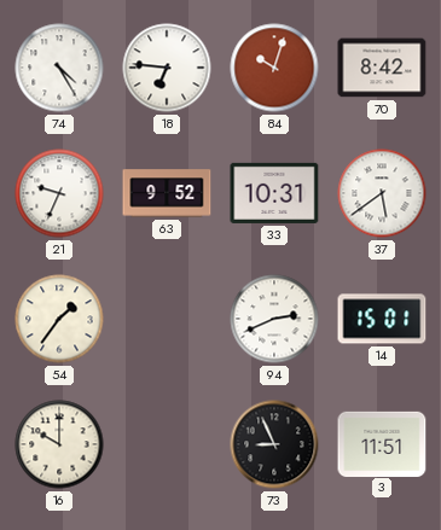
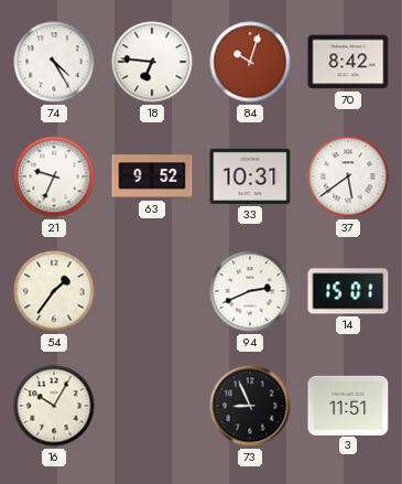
16: 10:00 -> 10:05 (54, 406)
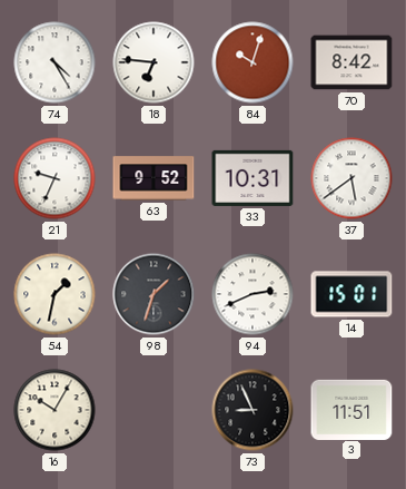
54: 1:36 -> 1:32 (55, 294)
98: none -> 1:33 (154, 294)
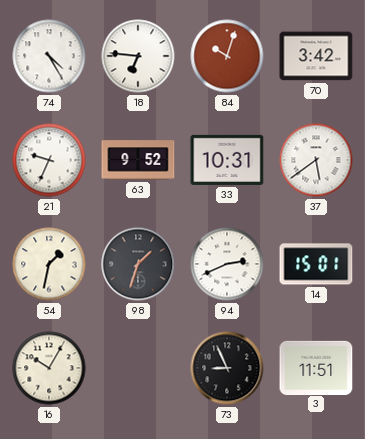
70: 8:42 -> 3:42 (316, 56)
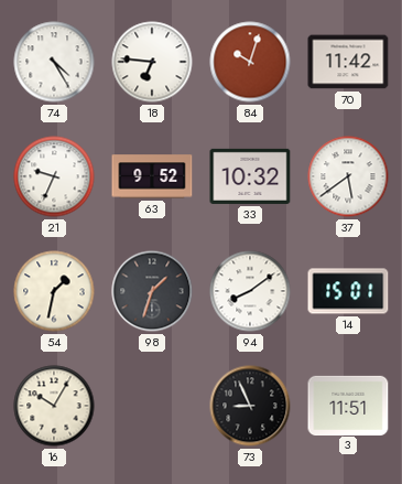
70: 3:42 -> 11:42 (348, 62)
33: 10:31 -> 10:32 (250, 176)
94: 2:41 -> 8:09 (250, 291)
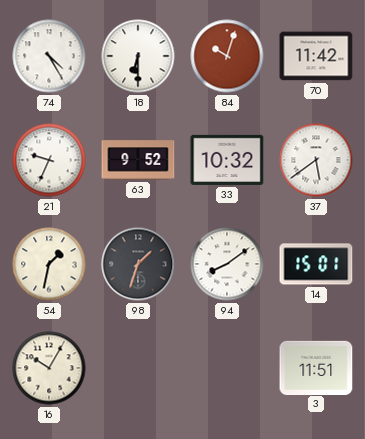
18: 6:46 -> 6:30 (138, 56)
73: 8:56 -> none (250, 406)
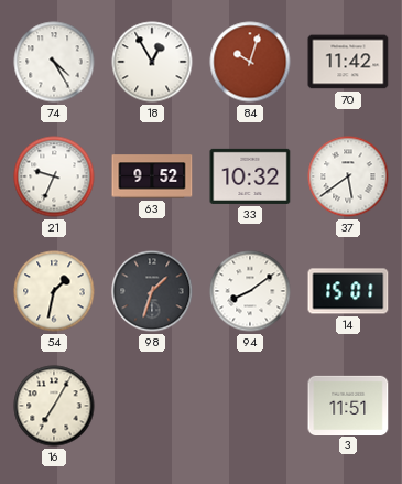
18: 6:30 -> 12:55 (152, 62)
16: 10:05 -> 7:05 (54, 406)
